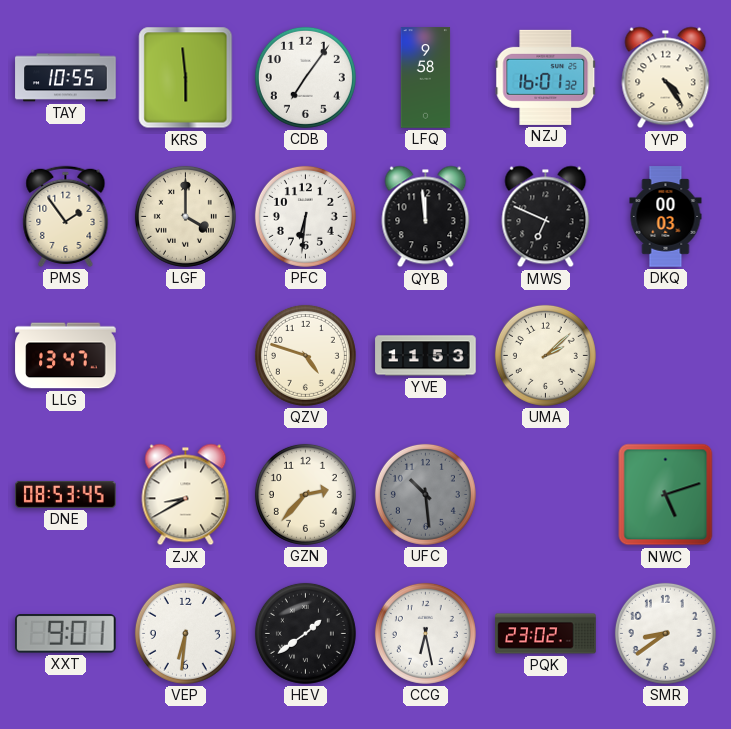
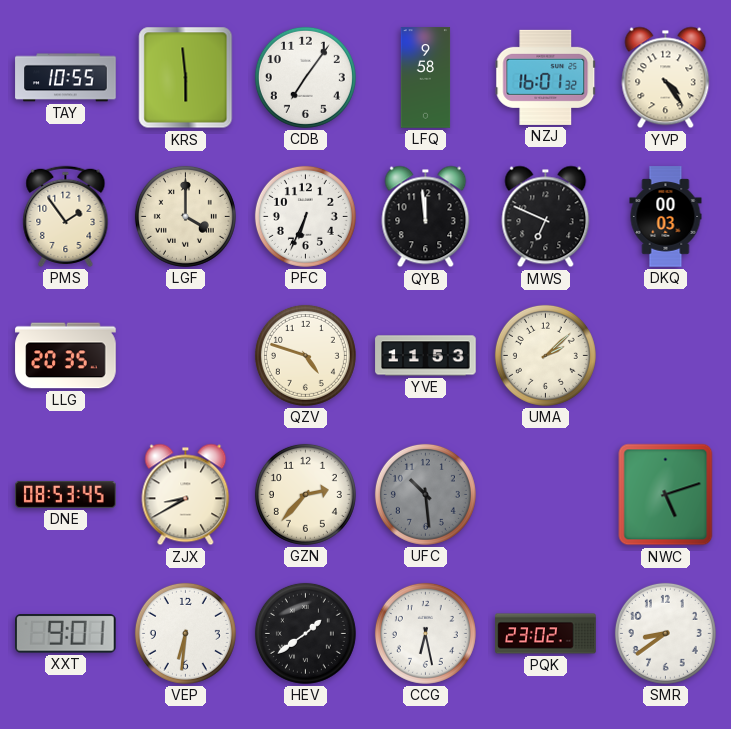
PFC: 6:31 -> 6:34 (305, 216)
LLG: 13:47 -> 20:35 (66, 356)
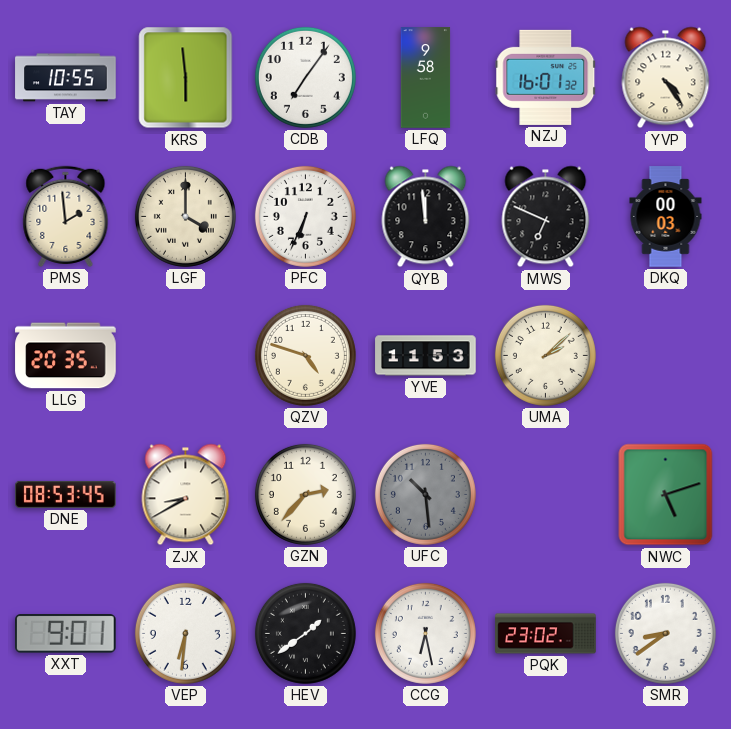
PMS: 1:54 -> 1:59 (66, 216)
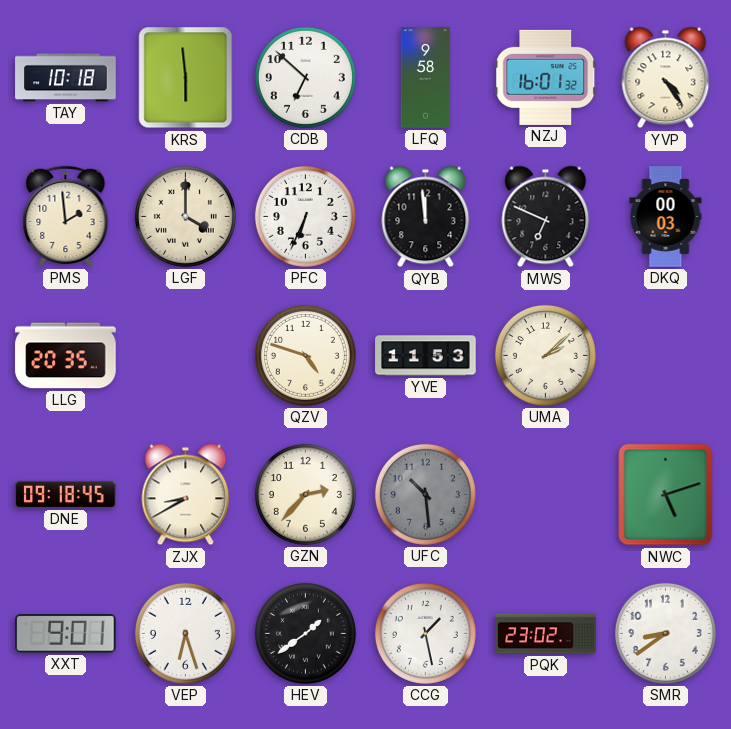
TAY: 10:55 -> 10:18 (66, 78)
CDB: 7:06 -> 6:52 (305, 77)
DNE: 08:53 -> 09:18 (66, 494)
VEP: 6:31 -> 6:27 (185, 633)
CCG: 6:28 -> 1:28 (425, 633)
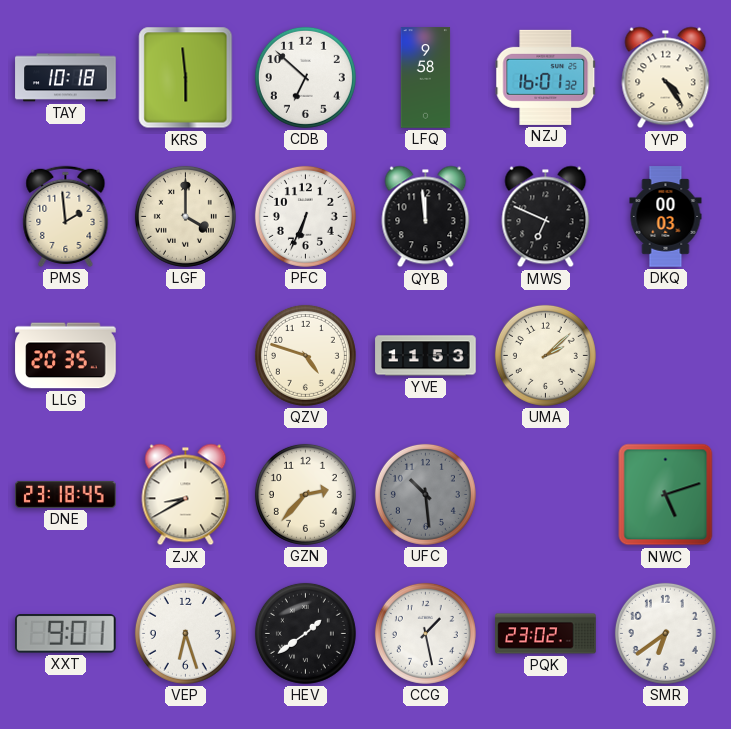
DNE: 09:18 -> 23:18 (66, 494)
SMR: 8:39 -> 6:39 (665, 633)
